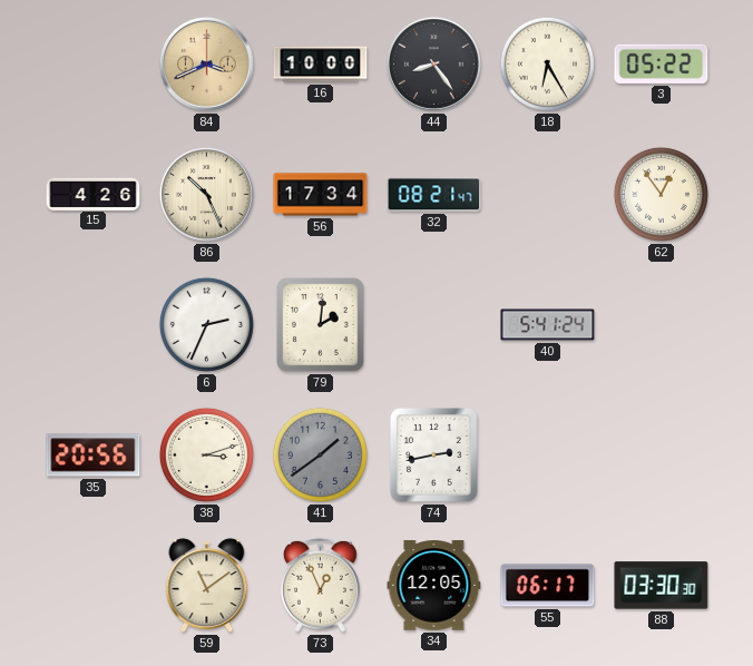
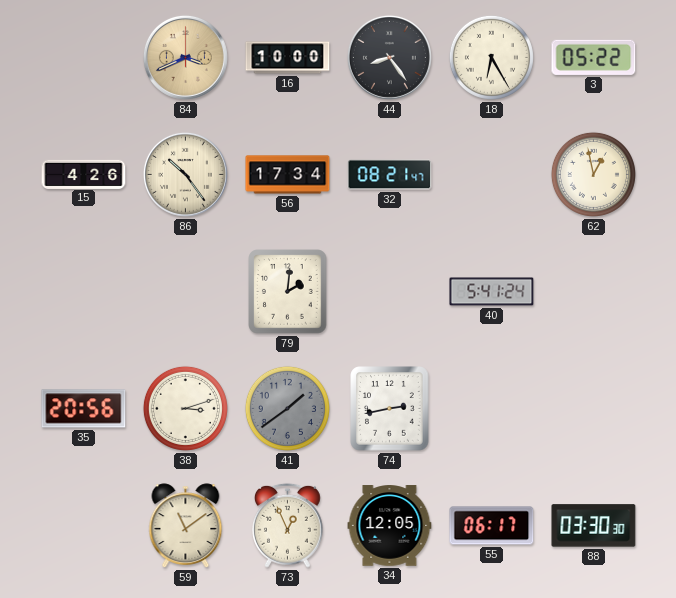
86: 10:26 -> 10:24 (185, 174)
62: 12:54 -> 12:58 (593, 174)
6: 2:34 -> none (206, 324)
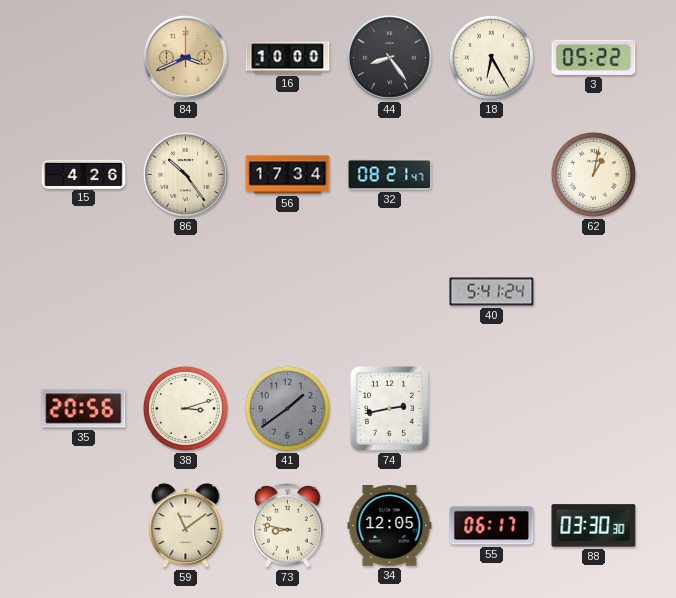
62: 12:58 -> 1:02 (593, 174)
79: 2:01 -> none (288, 292)
73: 12:56 -> 8:47 (287, 525)
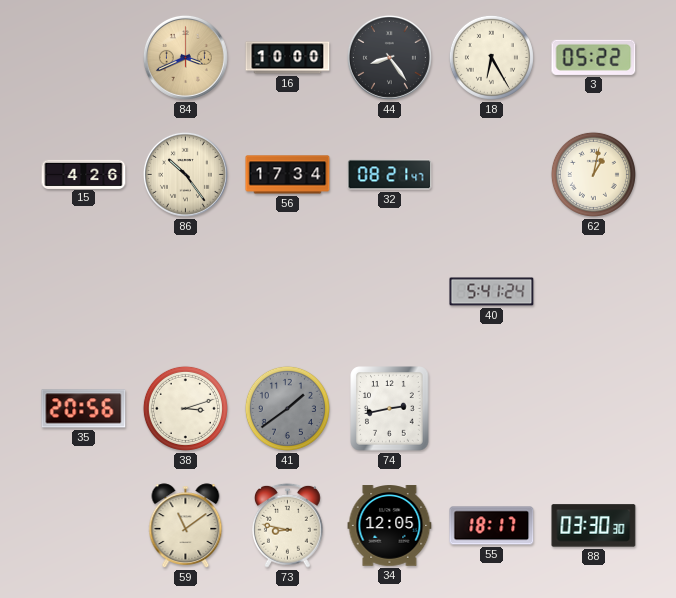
55: 06:17 -> 18:17 (492, 526)
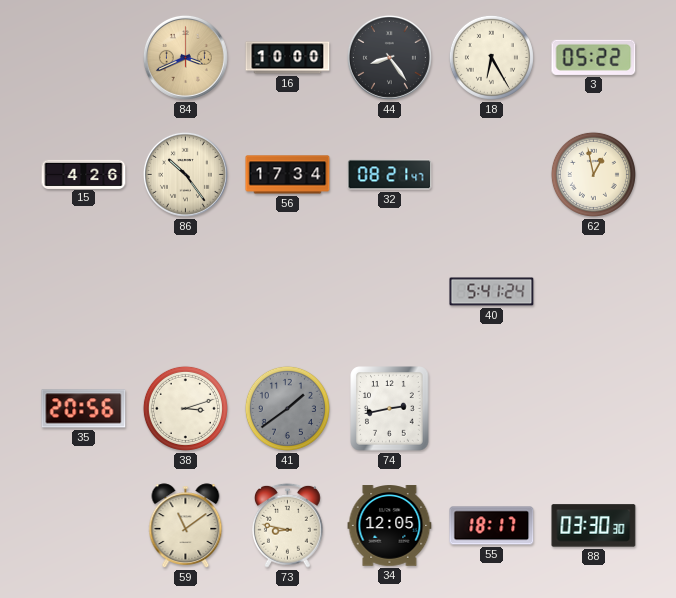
62: 1:02 -> 12:58 (593, 174)
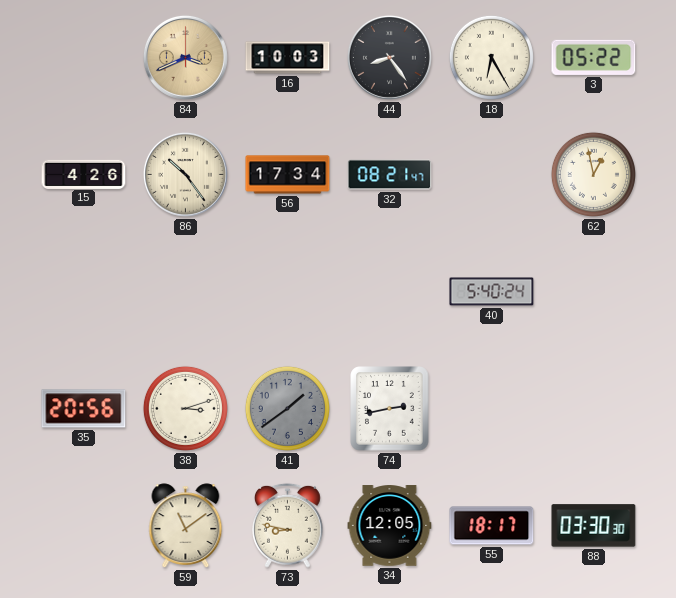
16: 10:00 -> 10:03 (288, 58)
40: 5:41 -> 5:40 (492, 292)
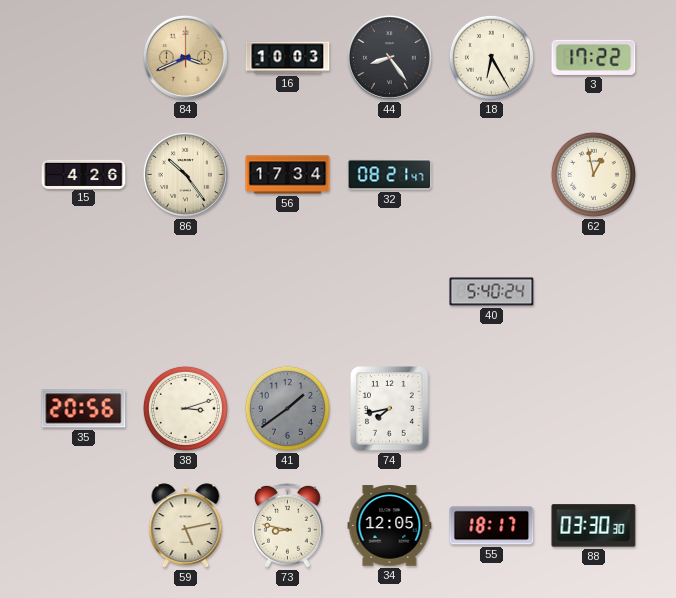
3: 05:22 -> 17:22 (594, 57)
74: 2:43 -> 7:43 (390, 409)
59: 11:09 -> 5:13 (186, 526)
